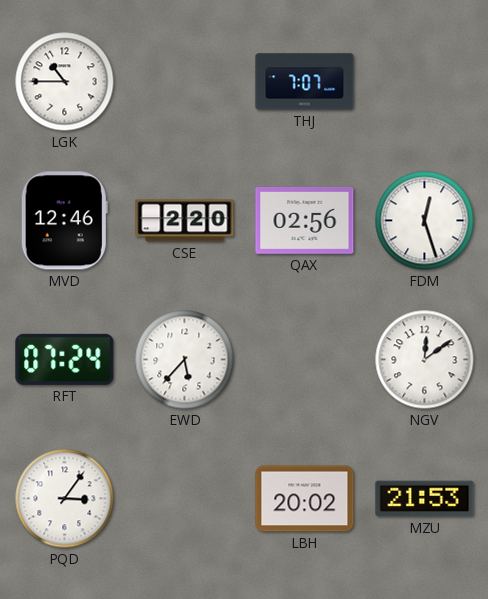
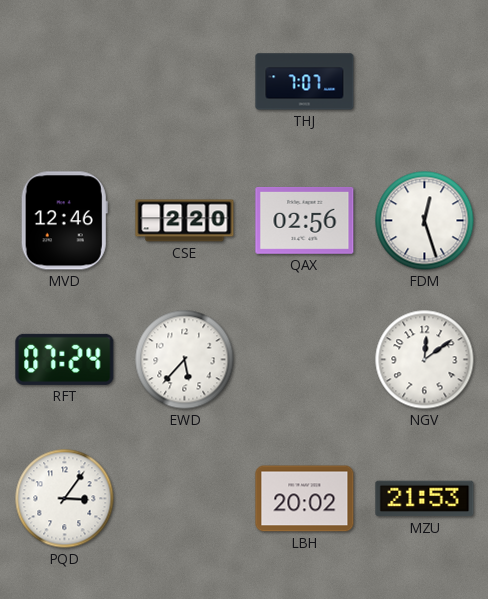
LGK: 10:45 -> none (65, 82)
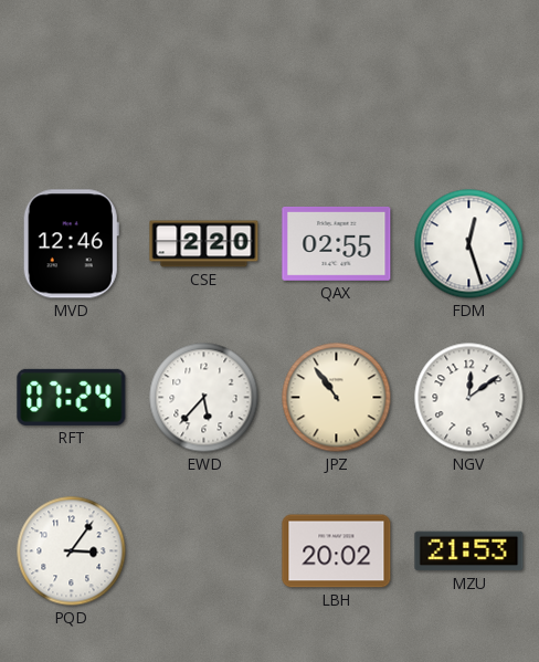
THJ: 7:07 -> none (305, 82)
QAX: 02:56 -> 02:55 (337, 243)
JPZ: none -> 10:54 (337, 398)
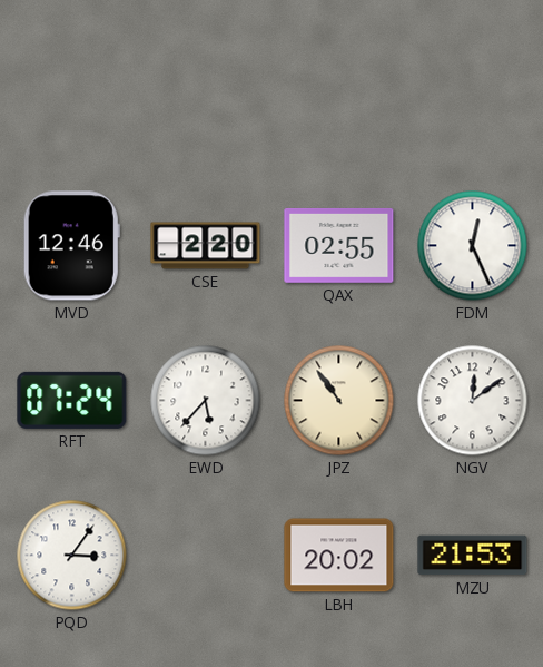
FDM: 12:27 -> 12:26 (473, 246)
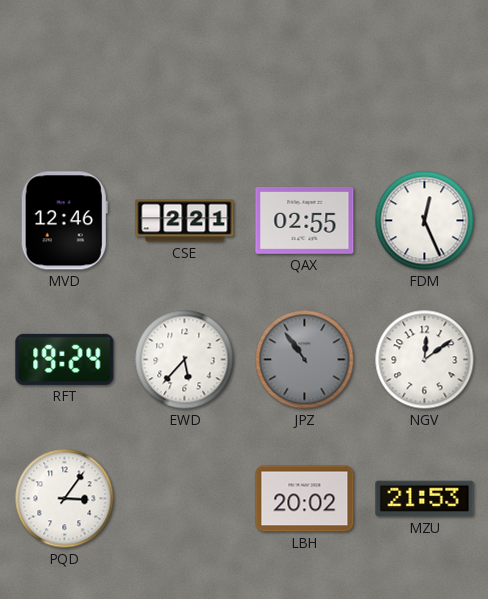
CSE: 2:20 -> 2:21 (185, 221)
RFT: 07:24 -> 19:24 (65, 359)
JPZ dial: cream -> grey (305, 360)
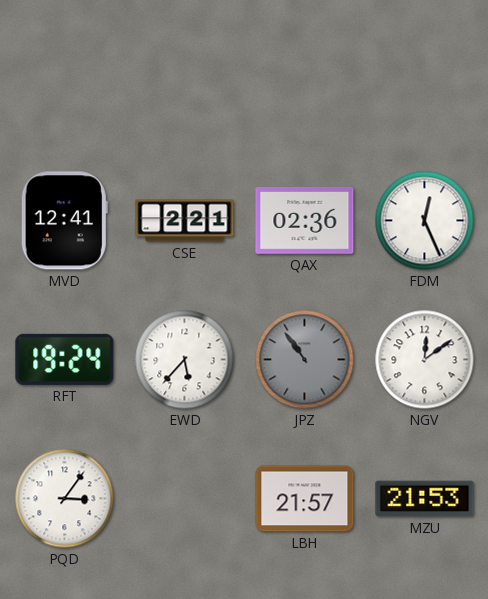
MVD: 12:46 -> 12:41 (64, 221)
QAX: 02:55 -> 02:36 (305, 220)
LBH: 20:02 -> 21:57 (305, 499)
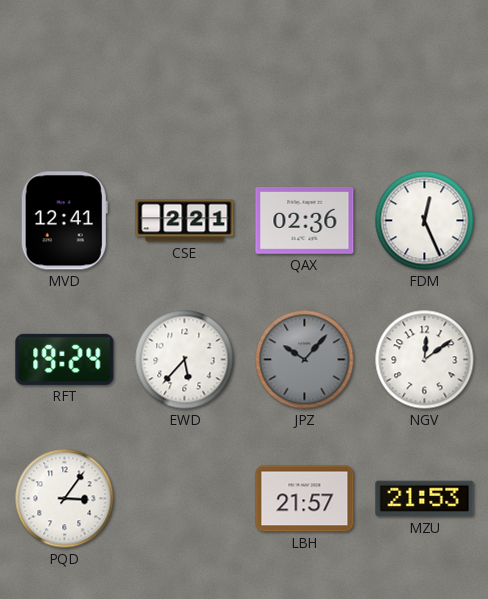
JPZ: 10:54 -> 10:07 (305, 360)
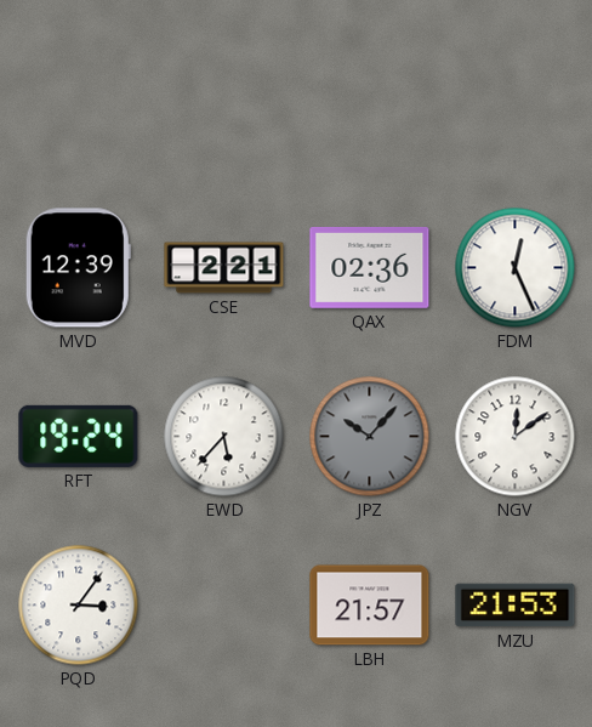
MVD: 12:41 -> 12:39 (78, 268)
